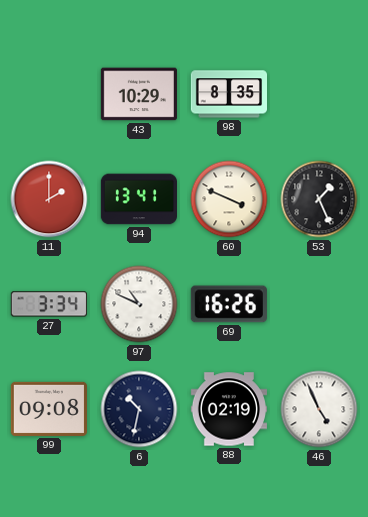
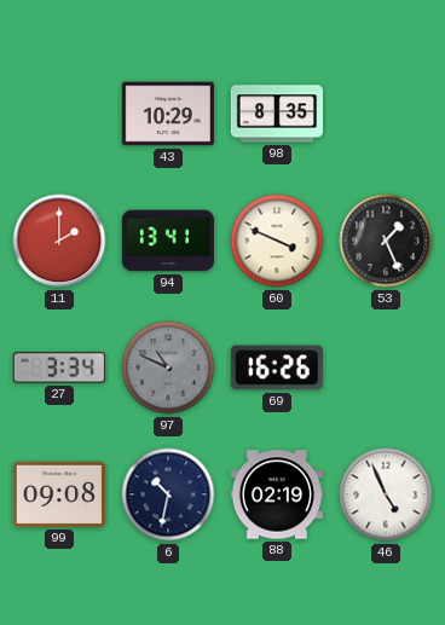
97 dial: white -> grey (168, 368)
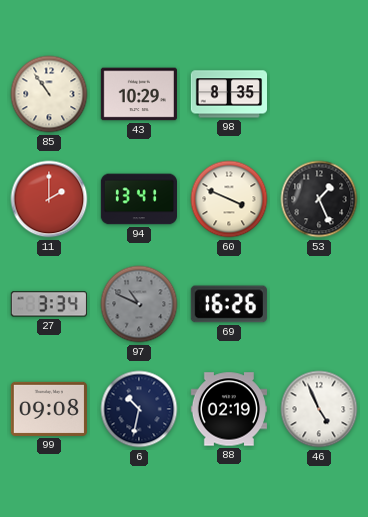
85: none -> 10:54 (49, 94)
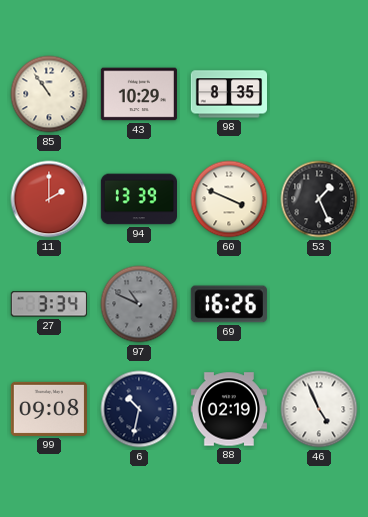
94: 13:41 -> 13:39 (138, 199)
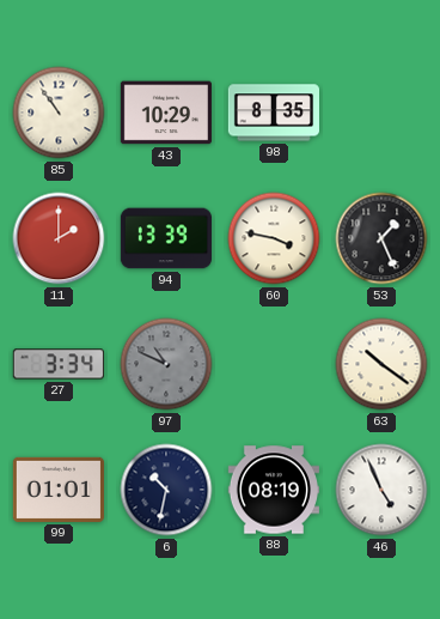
60: 3:49 -> 3:47 (274, 238)
69: 16:26 -> none (229, 304)
63: none -> 10:21 (381, 364)
99: 09:08 -> 01:01 (59, 490)
88: 02:19 -> 08:19 (273, 490)
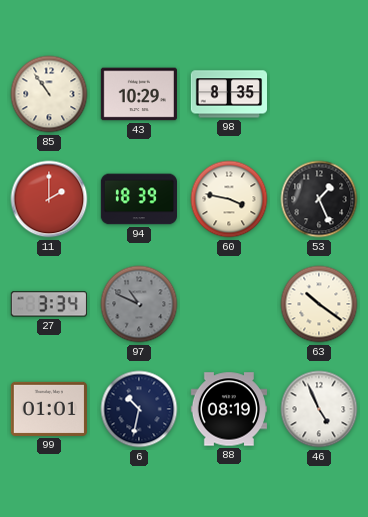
94: 13:39 -> 18:39 (138, 199)
